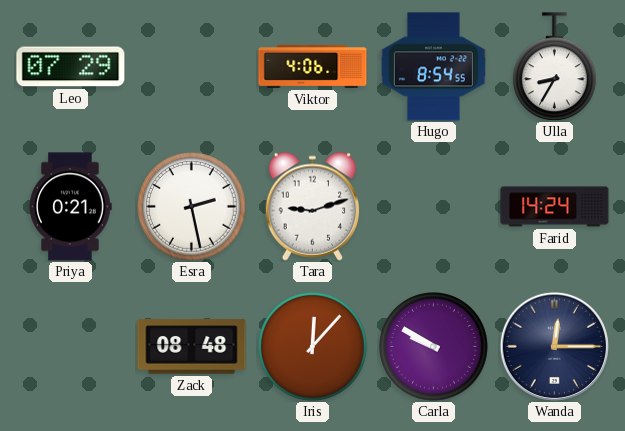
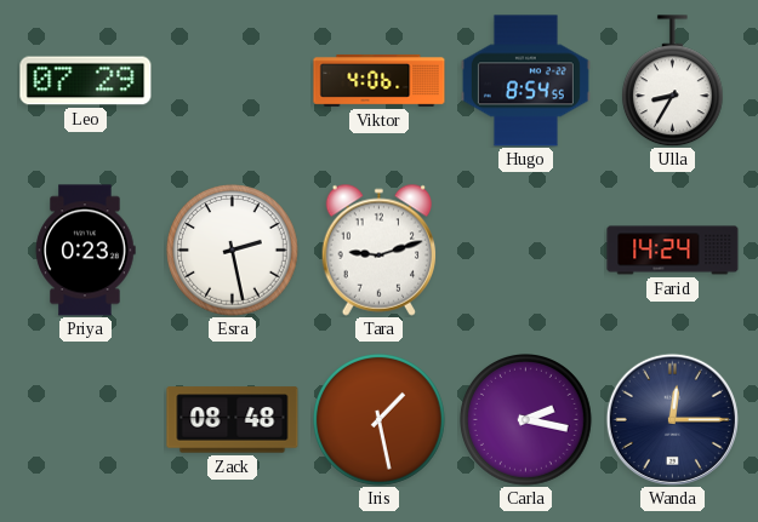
Priya: 0:21 -> 0:23 (85, 251)
Iris: 12:07 -> 1:28 (380, 420)
Carla: 9:50 -> 2:17 (526, 420)
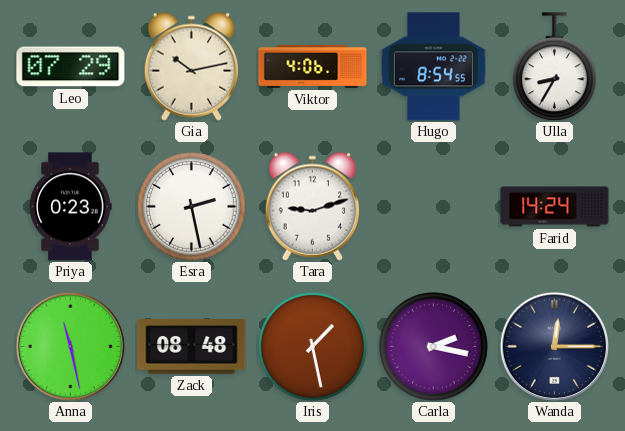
Gia: none -> 10:13 (192, 66)
Anna: none -> 11:28 (70, 346)
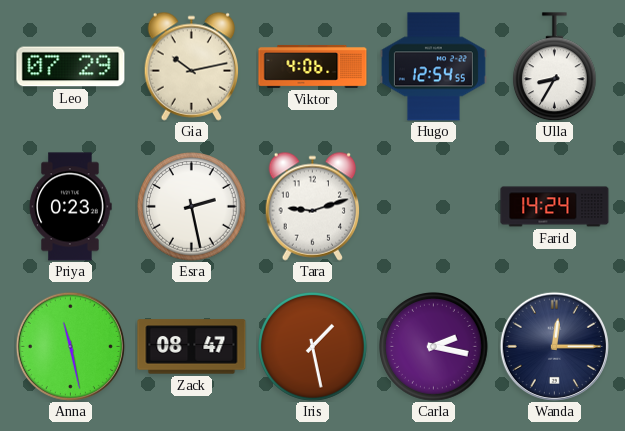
Hugo: 8:54 -> 12:54 (433, 67)
Zack: 08:48 -> 08:47 (192, 347)
